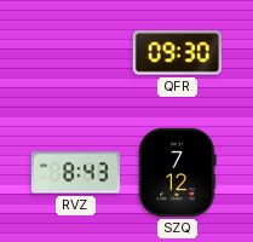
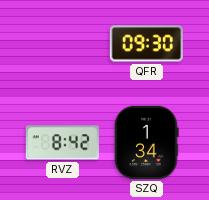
RVZ: 8:43 -> 8:42 (62, 143)
SZQ: 7:12 -> 1:34 (147, 142)
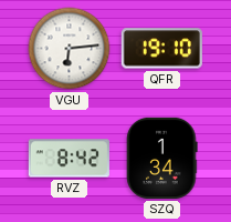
VGU: none -> 6:14 (70, 49)
QFR: 09:30 -> 19:10 (161, 49)
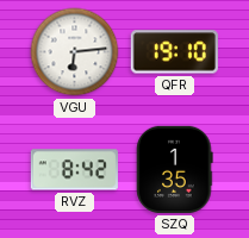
SZQ: 1:34 -> 1:35 (175, 169)
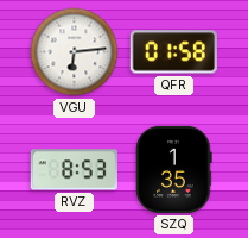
QFR: 19:10 -> 01:58 (173, 52)
RVZ: 8:42 -> 8:53 (74, 170)
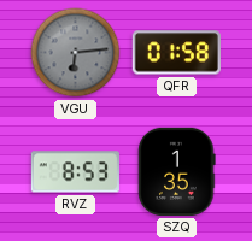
VGU dial: white -> grey (76, 53)
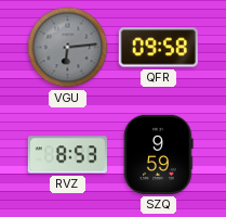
QFR: 01:58 -> 09:58 (158, 48)
SZQ: 1:35 -> 9:59 (159, 154)
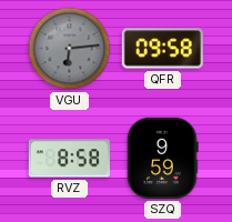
RVZ: 8:53 -> 8:58 (69, 159)
